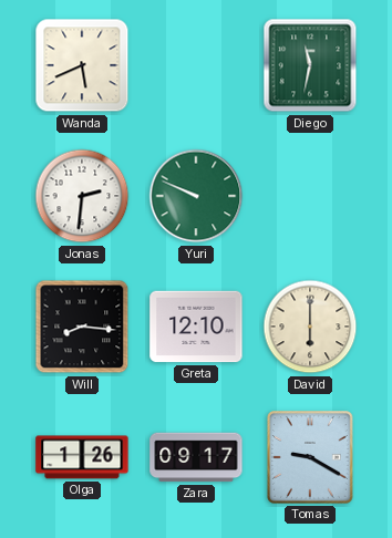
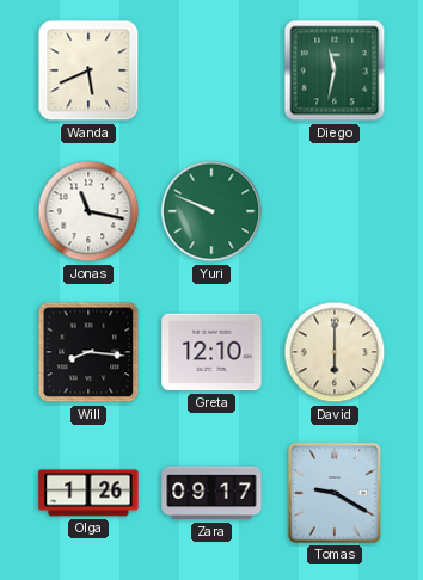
Jonas: 2:31 -> 11:17 (88, 211)
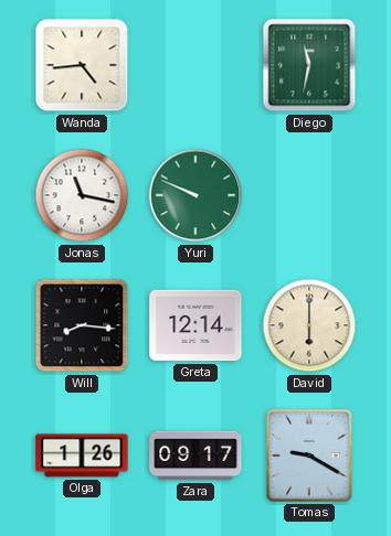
Wanda: 5:41 -> 4:44 (82, 65)
Greta: 12:10 -> 12:14 (196, 325)
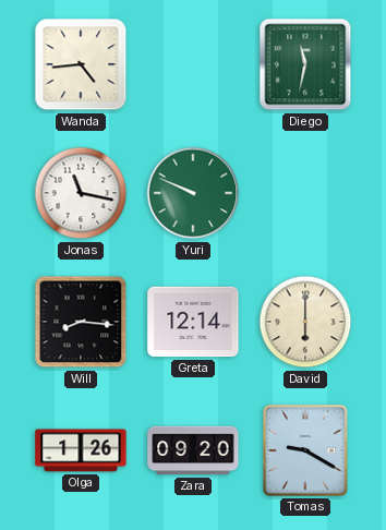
Zara: 09:17 -> 09:20 (193, 450)
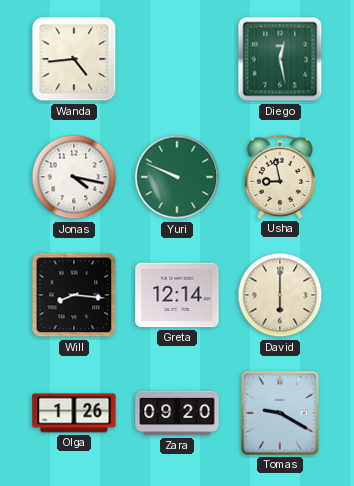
Diego: 11:32 -> 12:28 (280, 59)
Jonas: 11:17 -> 4:17 (74, 177)
Usha: none -> 8:58 (280, 177)
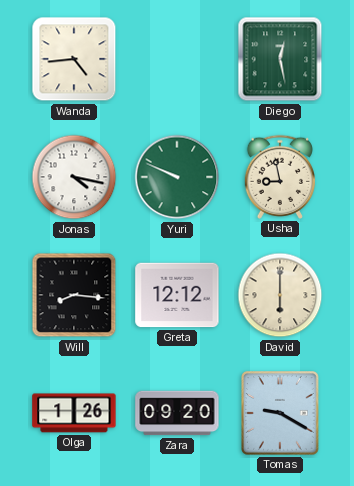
Greta: 12:14 -> 12:12 (177, 295)
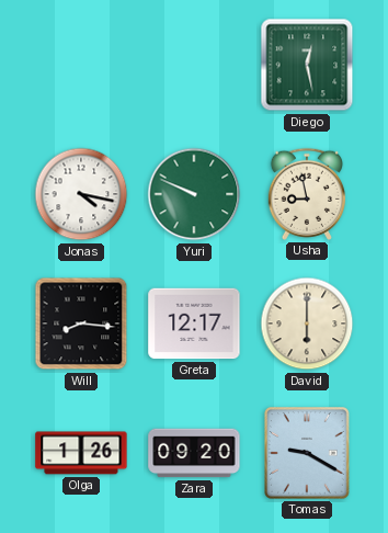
Wanda: 4:44 -> none (74, 59)
Greta: 12:12 -> 12:17 (194, 324)
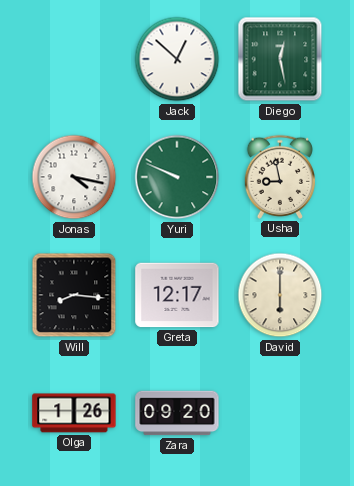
Jack: none -> 12:52 (177, 59)
Tomas: 9:20 -> none (308, 454)
